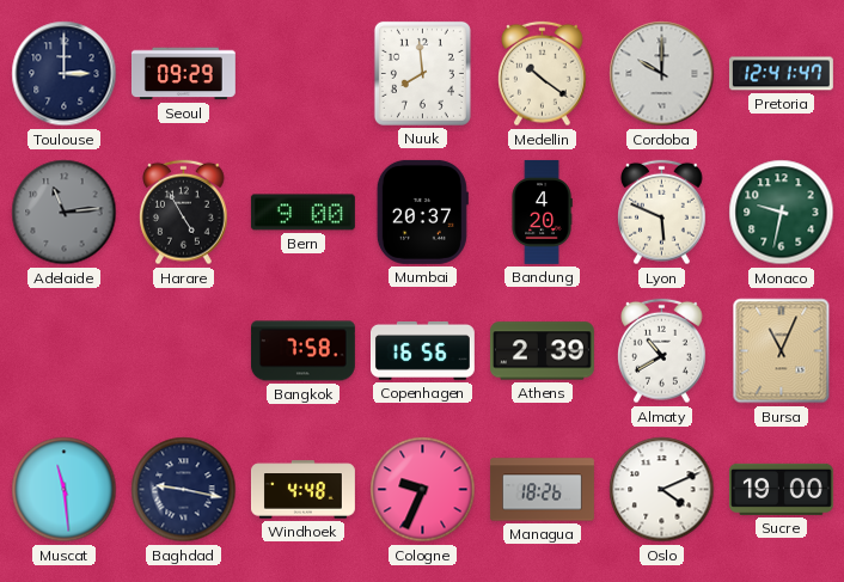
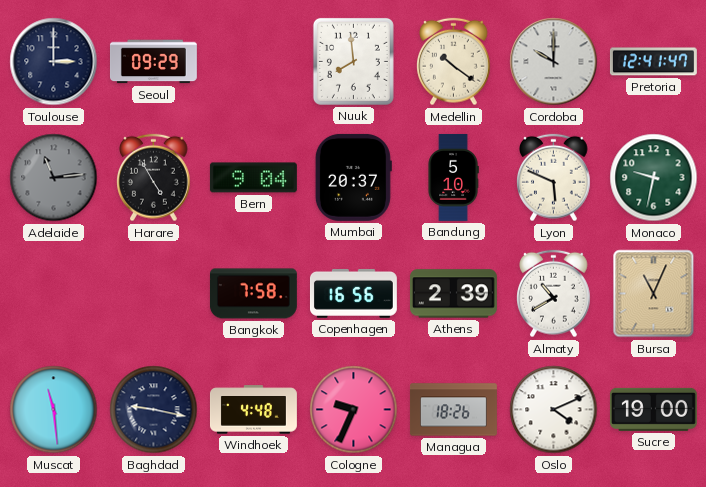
Bern: 9:00 -> 9:04 (253, 178)
Bandung: 4:20 -> 5:10 (453, 177)
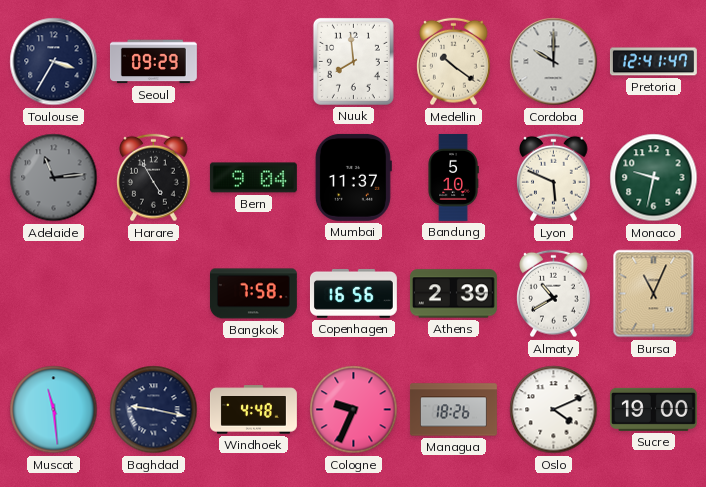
Toulouse: 3:00 -> 3:35 (54, 62)
Mumbai: 20:37 -> 11:37 (353, 177)
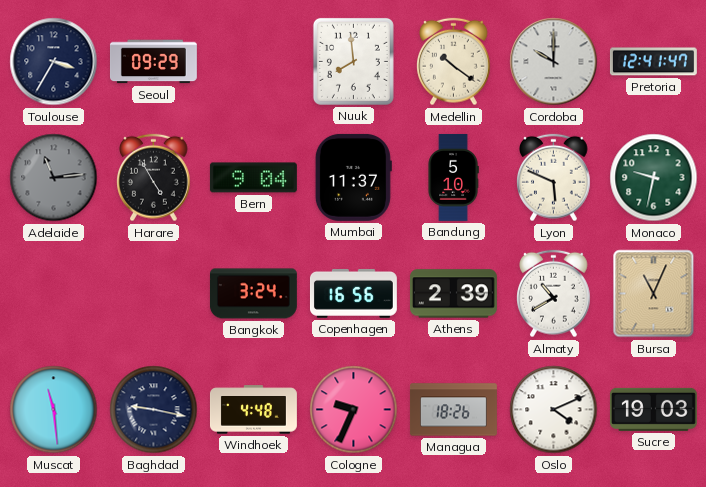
Bangkok: 7:58 -> 3:24 (253, 294)
Sucre: 19:00 -> 19:03 (653, 409)
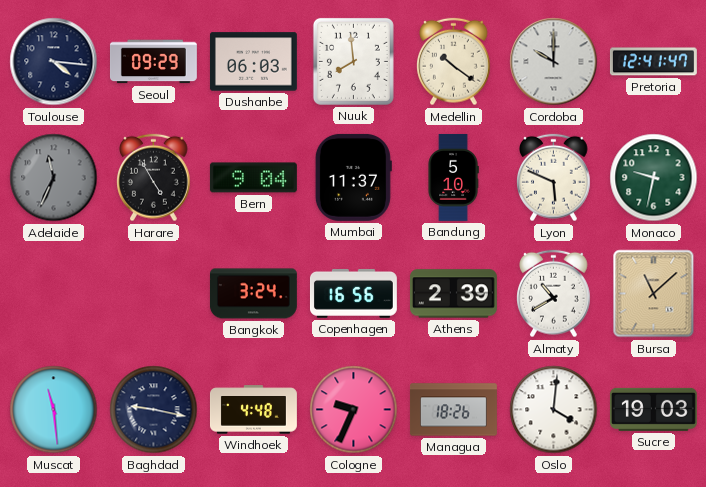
Toulouse: 3:35 -> 4:16 (54, 62)
Dushanbe: none -> 06:03 (253, 62)
Adelaide: 11:14 -> 11:34 (54, 178)
Bursa: 11:04 -> 11:08 (654, 294)
Oslo: 4:11 -> 4:01 (554, 410)
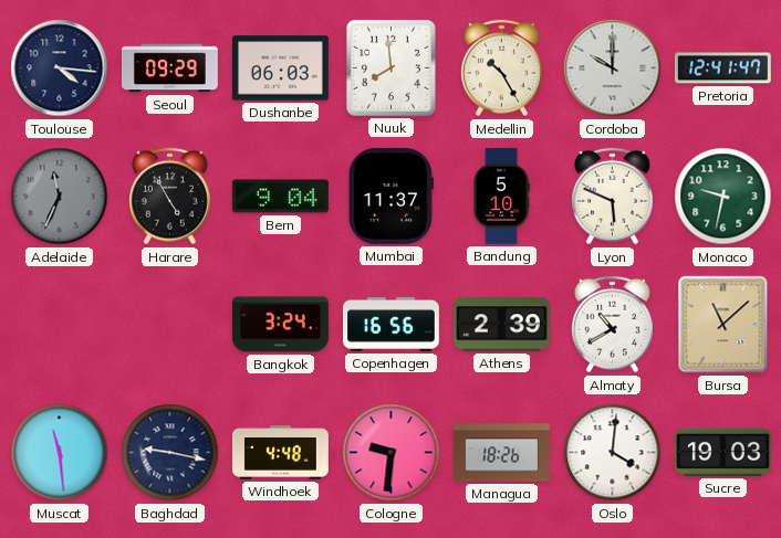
Medellin: 10:21 -> 10:25 (502, 68)
Cologne: 9:34 -> 9:31 (392, 453)
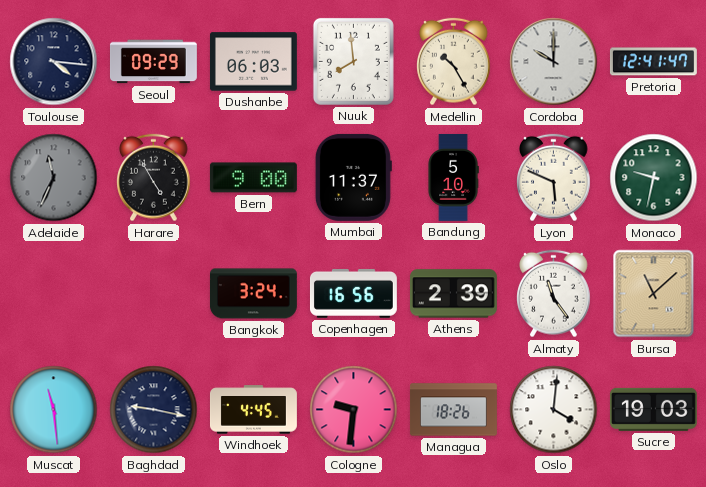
Bern: 9:04 -> 9:00 (253, 178)
Almaty: 10:40 -> 11:24 (554, 294)
Windhoek: 4:48 -> 4:45 (253, 410)
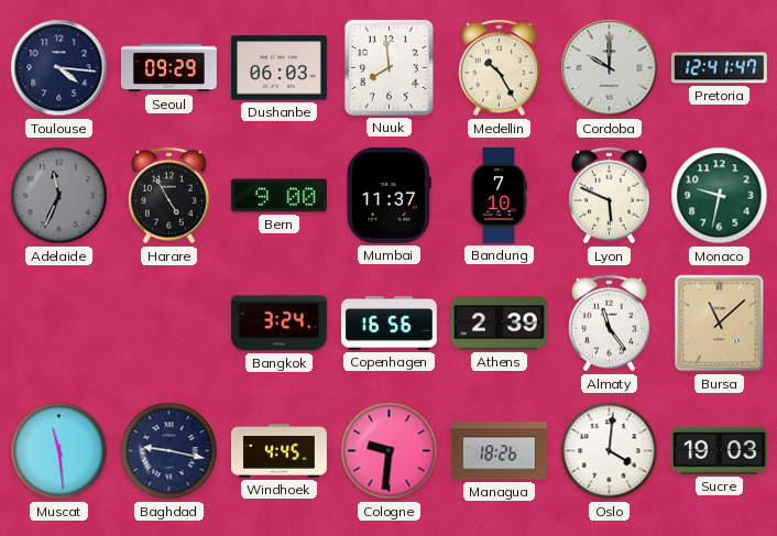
Bandung: 5:10 -> 7:10 (499, 195)
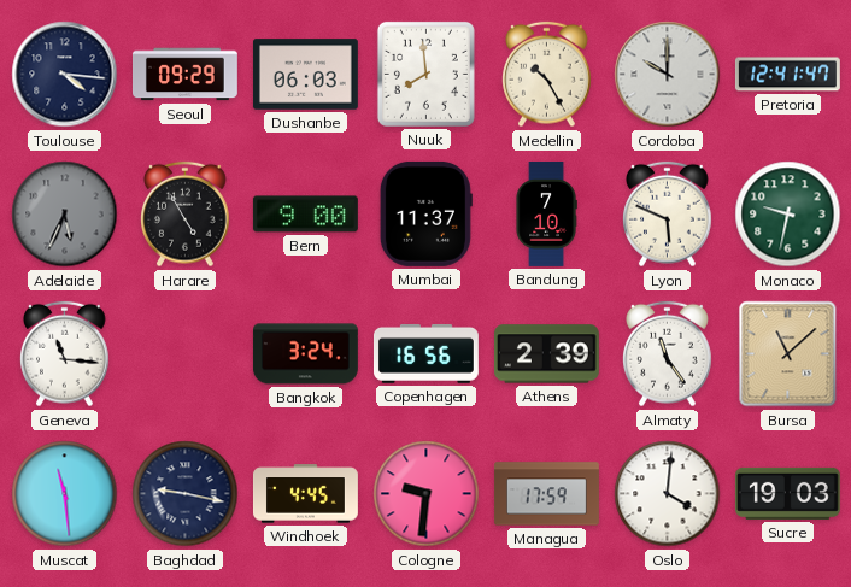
Adelaide: 11:34 -> 5:34 (65, 215)
Geneva: none -> 11:16 (65, 354)
Managua: 18:26 -> 17:59 (547, 494)
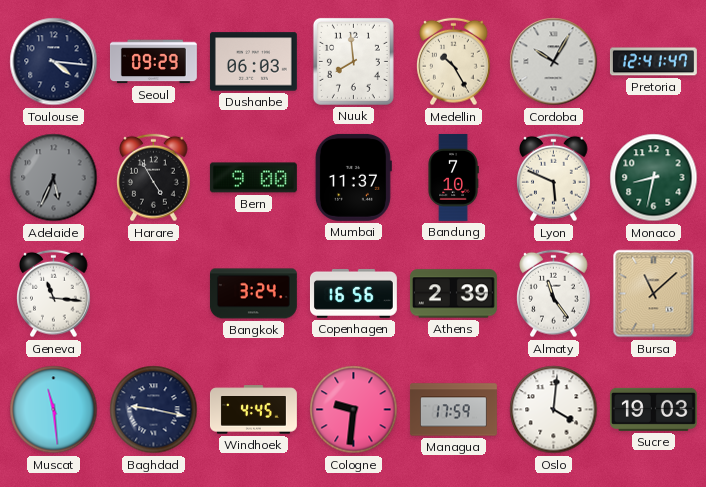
Cordoba: 10:00 -> 10:05 (554, 62)
Monaco: 9:32 -> 8:32 (654, 178)
